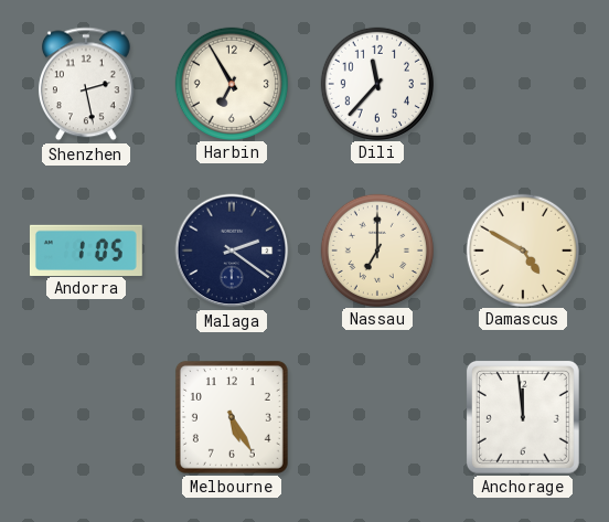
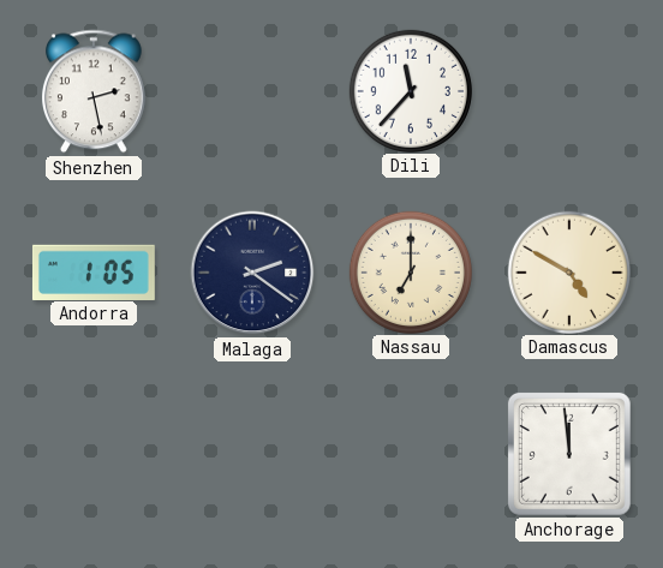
Harbin: 6:55 -> none (231, 83)
Melbourne: 5:25 -> none (232, 417)
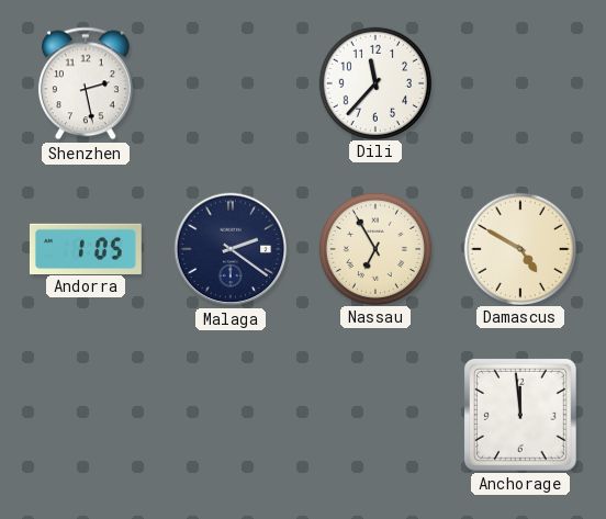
Nassau: 7:00 -> 6:55 (374, 248)
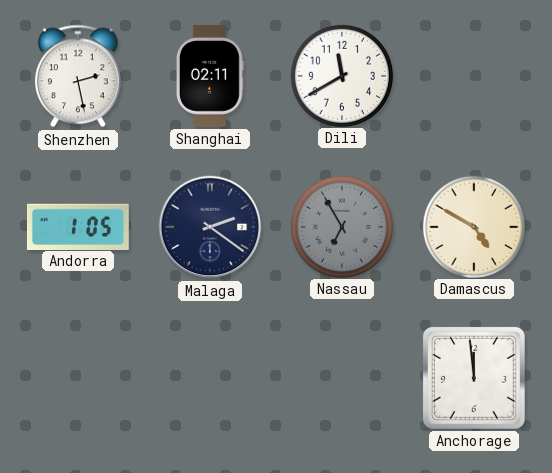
Shanghai: none -> 02:11 (210, 76)
Dili: 11:37 -> 11:40 (341, 75)
Nassau dial: cream -> grey (341, 226)
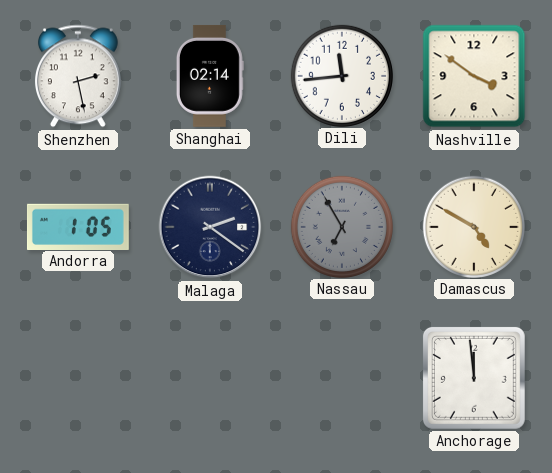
Shanghai: 02:11 -> 02:14 (210, 76)
Dili: 11:40 -> 11:44 (341, 75)
Nashville: none -> 3:51 (474, 76)
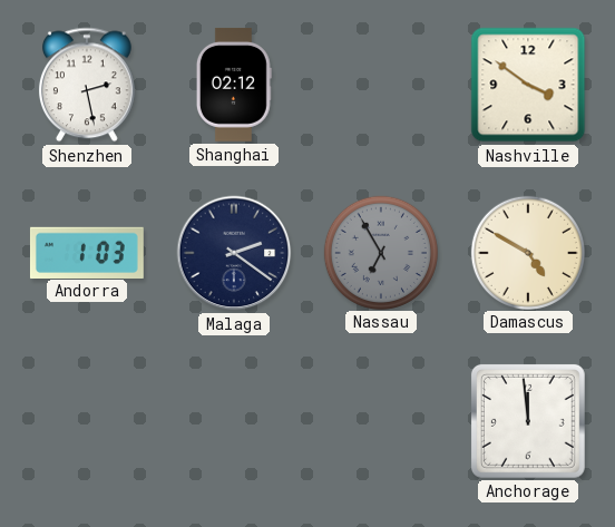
Shanghai: 02:14 -> 02:12 (234, 85)
Dili: 11:44 -> none (341, 75)
Andorra: 1:05 -> 1:03 (87, 252)
